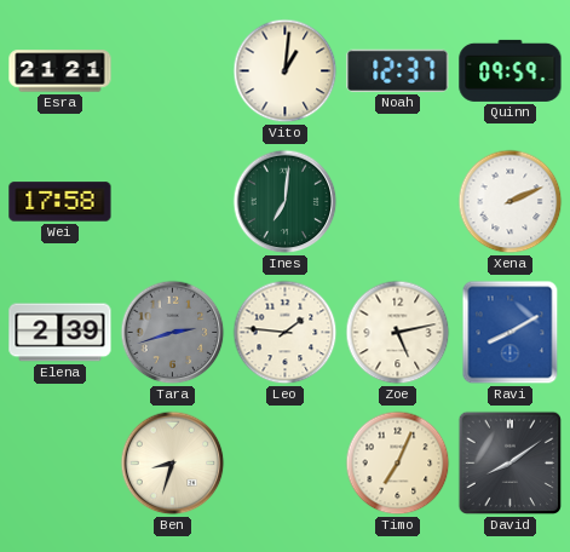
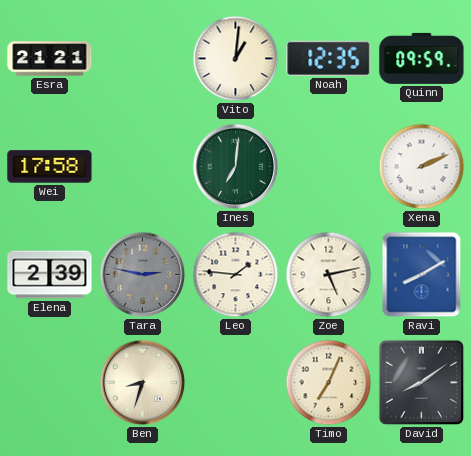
Noah: 12:37 -> 12:35 (329, 58)
Tara: 2:42 -> 2:47 (143, 275)
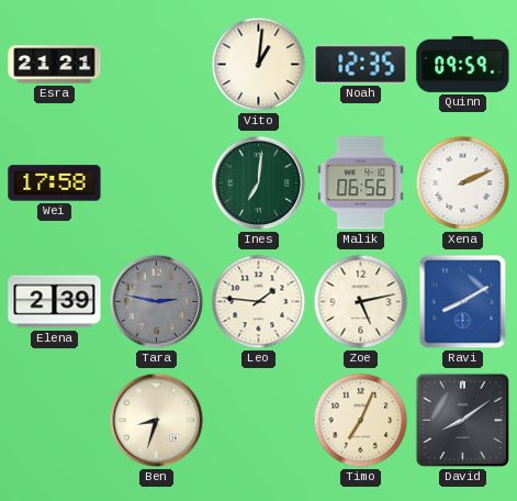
Malik: none -> 06:56 (361, 183)
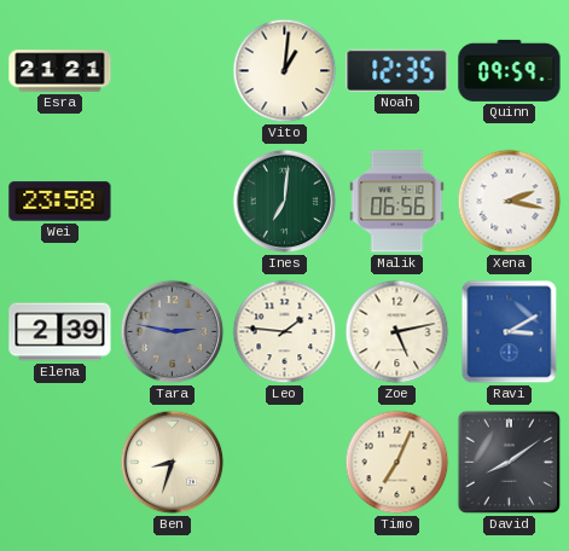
Wei: 17:58 -> 23:58 (60, 202)
Xena: 2:11 -> 2:17 (510, 202)
Ravi: 8:10 -> 3:10 (510, 332)
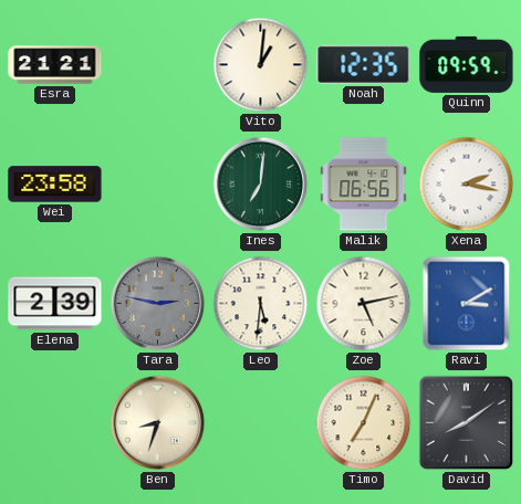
Leo: 1:46 -> 5:31 (261, 304)
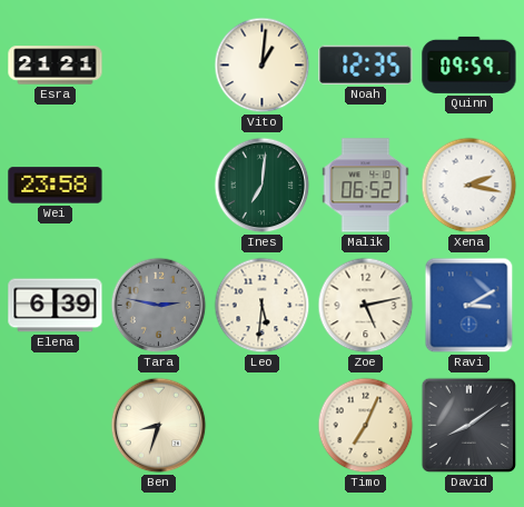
Malik: 06:56 -> 06:52 (366, 186)
Elena: 2:39 -> 6:39 (56, 306)
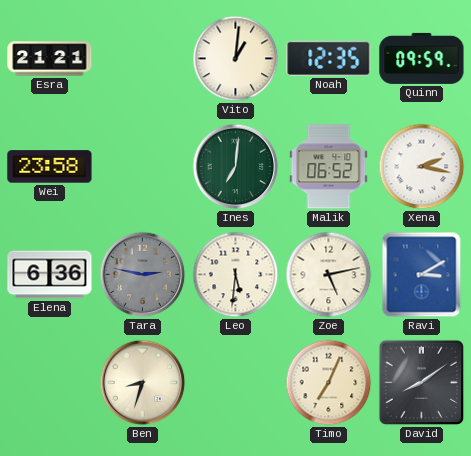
Elena: 6:39 -> 6:36 (50, 275)
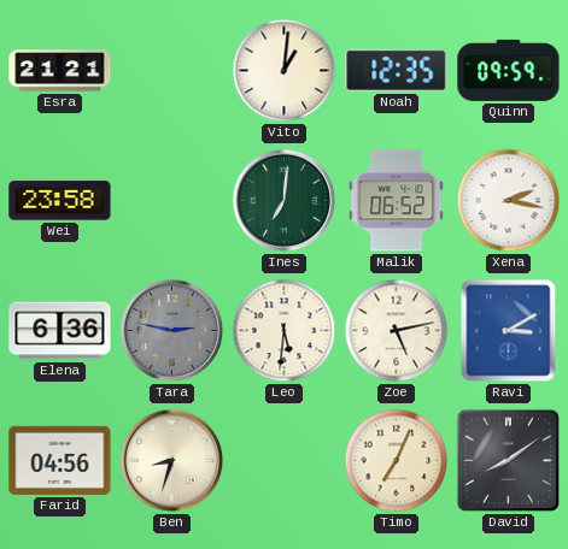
Farid: none -> 04:56 (60, 460)
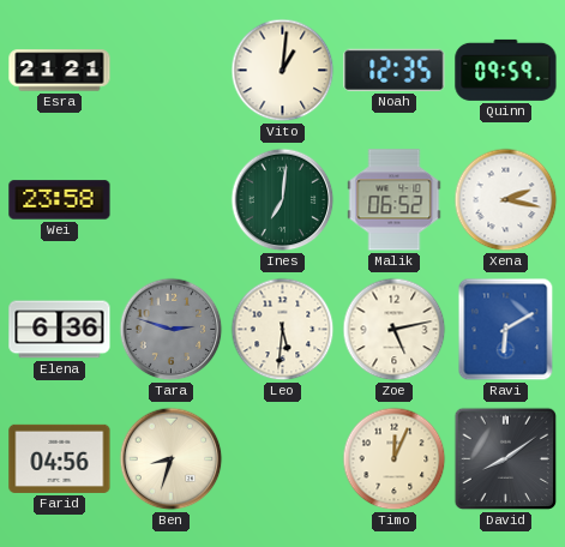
Tara: 2:47 -> 2:48 (172, 330)
Ravi: 3:10 -> 6:10 (506, 330)
Timo: 7:04 -> 12:04 (395, 459)
